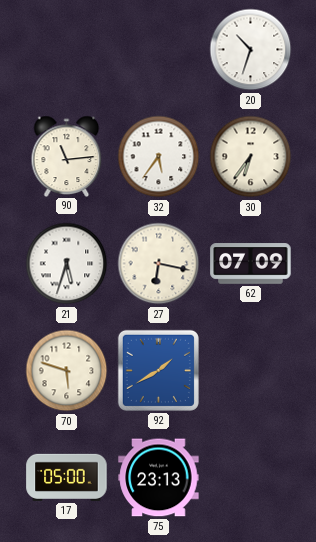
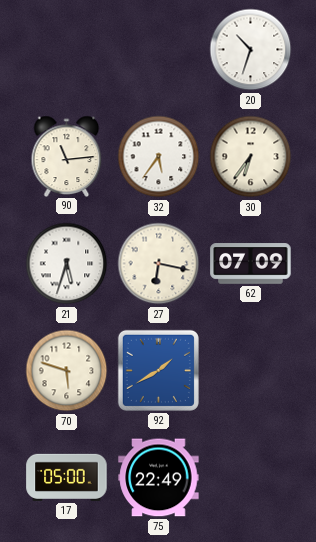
75: 23:13 -> 22:49 (159, 478)
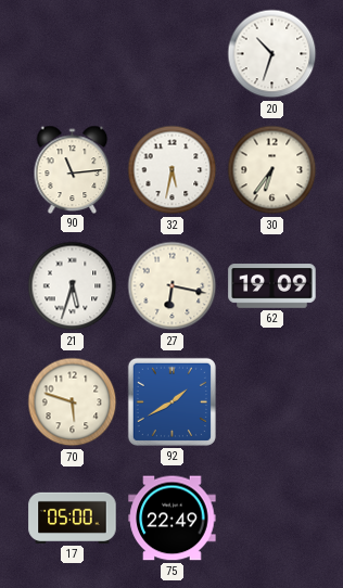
32: 5:36 -> 5:32 (173, 170)
62: 07:09 -> 19:09 (272, 286)
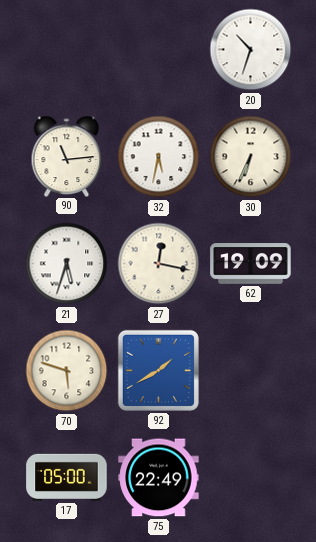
30: 6:36 -> 6:34 (251, 157)
27: 6:17 -> 12:17 (159, 264)
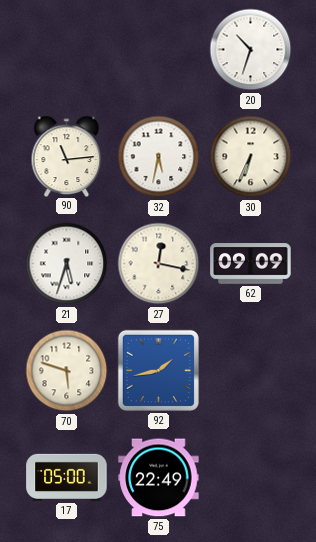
62: 19:09 -> 09:09 (251, 264)
92: 1:40 -> 1:43 (158, 370)
